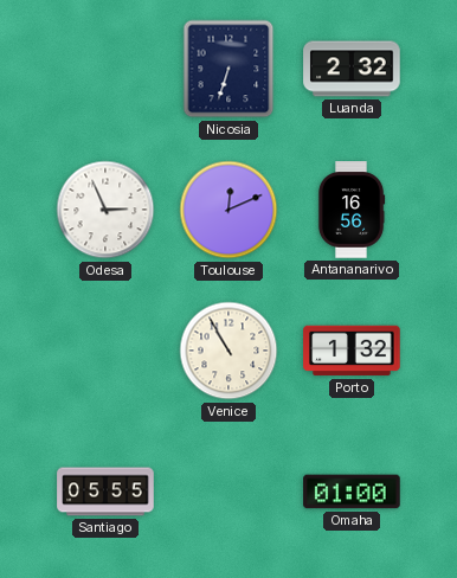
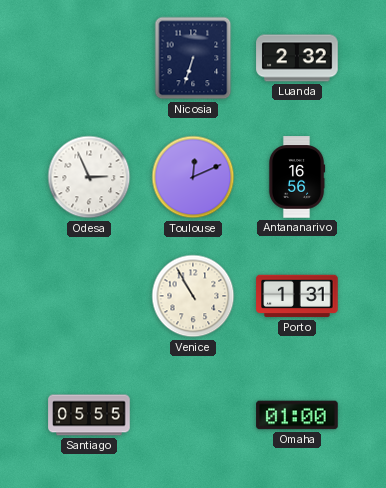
Porto: 1:32 -> 1:31 (297, 296)
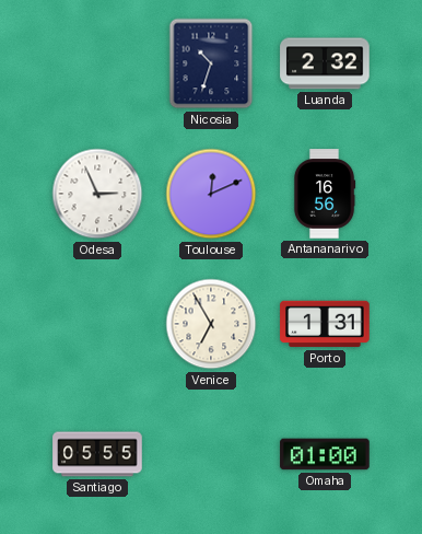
Nicosia: 6:33 -> 10:33 (211, 63)
Venice: 10:55 -> 6:55 (211, 324)
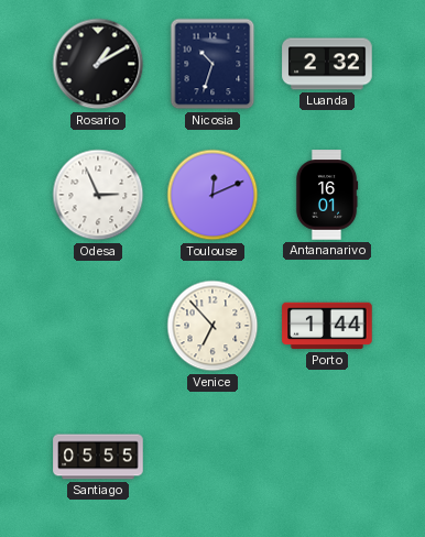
Rosario: none -> 1:10 (98, 64)
Antananarivo: 16:56 -> 16:01 (327, 195)
Venice: 6:55 -> 6:53 (212, 326)
Porto: 1:31 -> 1:44 (327, 326)
Omaha: 01:00 -> none (325, 454)
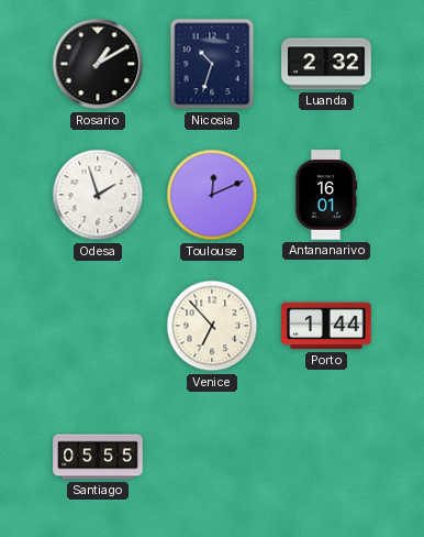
Odesa: 2:56 -> 1:57 (98, 195)
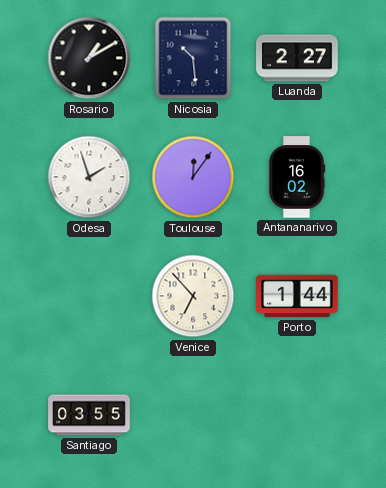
Nicosia: 10:33 -> 10:29 (193, 58)
Luanda: 2:32 -> 2:27 (297, 58)
Toulouse: 12:11 -> 12:06 (193, 177)
Antananarivo: 16:01 -> 16:02 (297, 177)
Santiago: 05:55 -> 03:55 (89, 415)
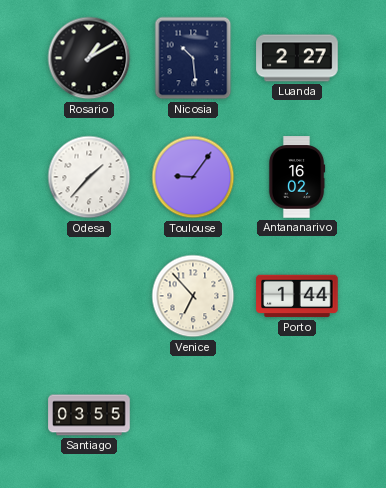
Odesa: 1:57 -> 1:37 (89, 177)
Toulouse: 12:06 -> 9:06 (193, 177)
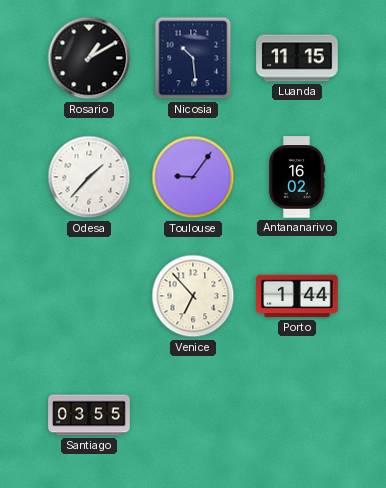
Luanda: 2:27 -> 11:15 (297, 58)
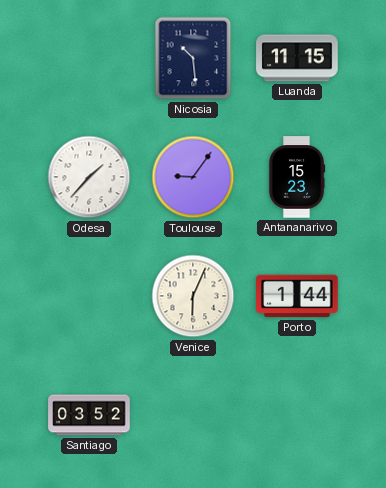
Rosario: 1:10 -> none (89, 58)
Antananarivo: 16:02 -> 15:23 (297, 177)
Venice: 6:53 -> 6:04 (193, 296)
Santiago: 03:55 -> 03:52 (89, 415)
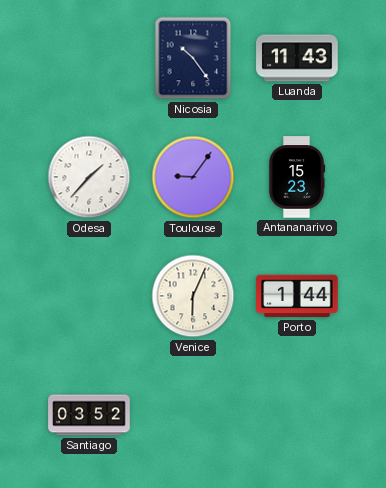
Nicosia: 10:29 -> 10:24 (193, 58)
Luanda: 11:15 -> 11:43 (297, 58)
